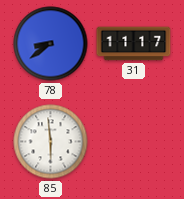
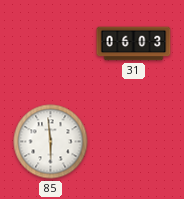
78: 8:39 -> none (51, 44)
31: 11:17 -> 06:03 (134, 44)
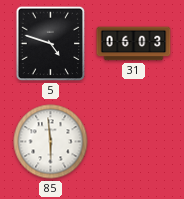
5: none -> 4:48 (51, 44)
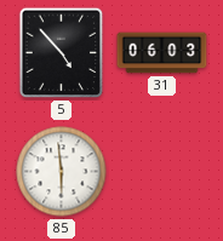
5: 4:48 -> 4:53 (62, 53)
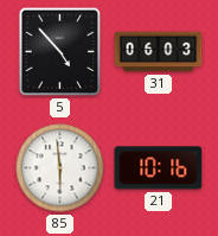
21: none -> 10:16 (159, 168)
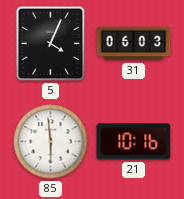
5: 4:53 -> 4:04 (51, 44)
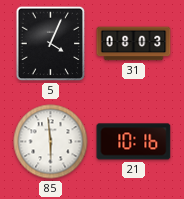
31: 06:03 -> 08:03 (134, 44)
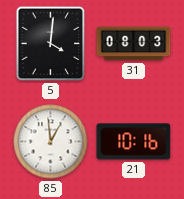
5: 4:04 -> 4:01 (51, 44)
85: 5:59 -> 12:59 (51, 142)
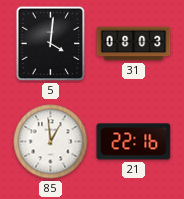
21: 10:16 -> 22:16 (134, 142)
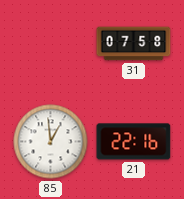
5: 4:01 -> none (51, 44)
31: 08:03 -> 07:58 (134, 44)
